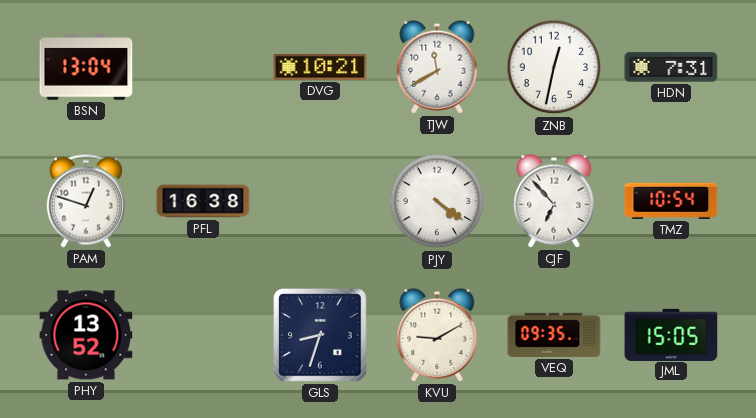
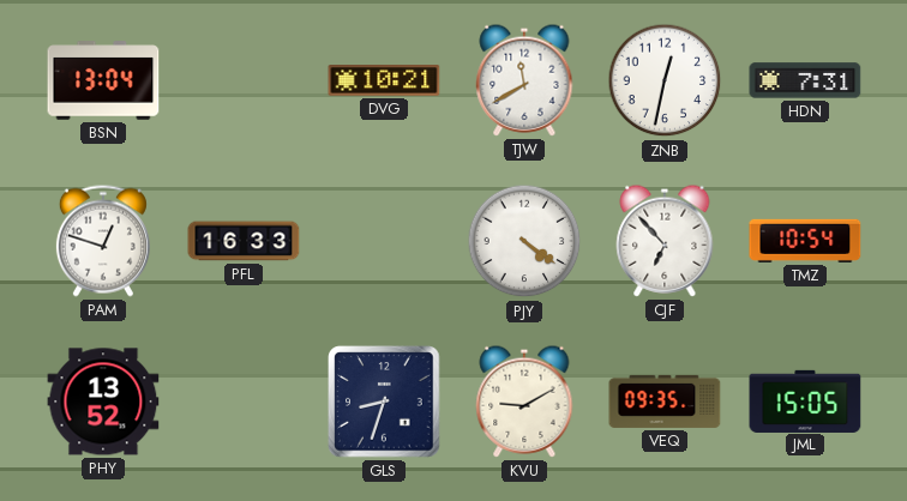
PFL: 16:38 -> 16:33 (244, 241)
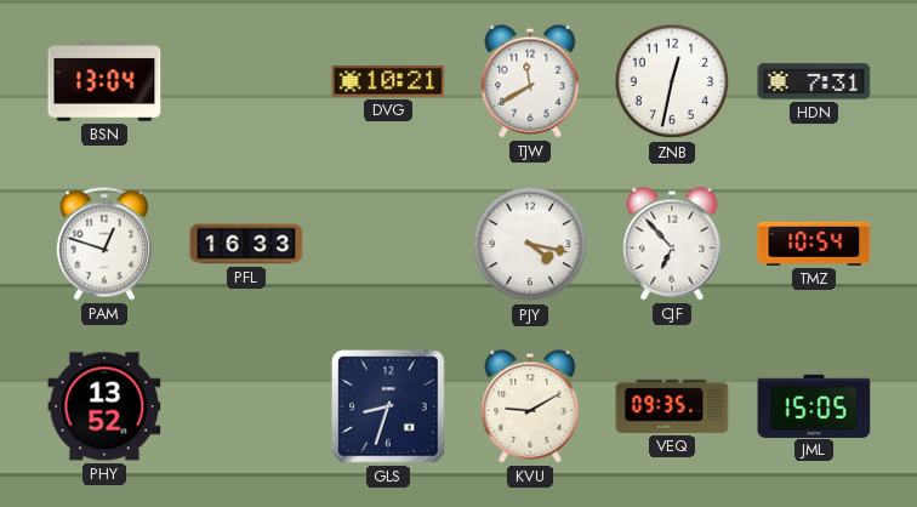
PJY: 4:21 -> 4:17 (530, 244)
